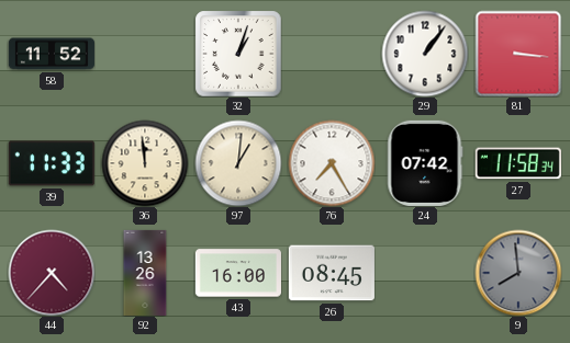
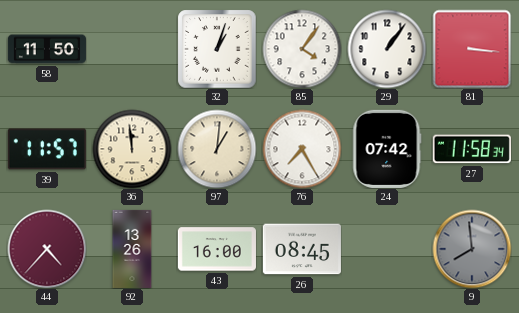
58: 11:52 -> 11:50 (47, 49)
85: none -> 4:06 (302, 49)
39: 11:33 -> 11:57 (47, 149)
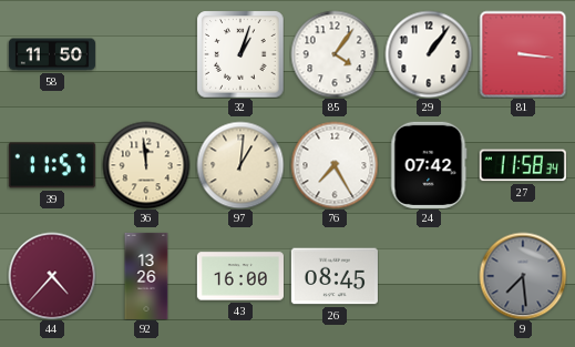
9: 7:59 -> 7:29 (523, 276)
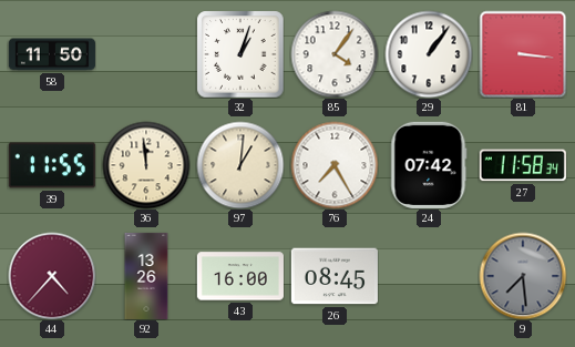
39: 11:57 -> 11:55 (52, 165)
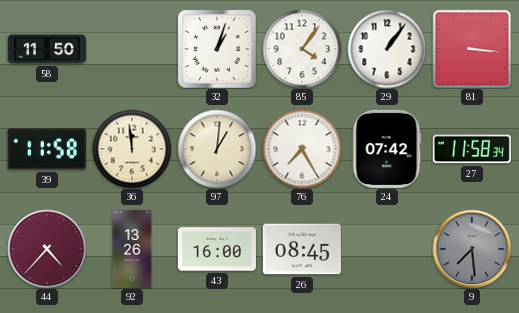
39: 11:55 -> 11:58 (47, 149)
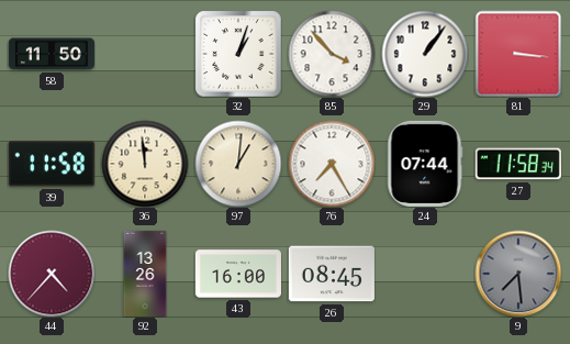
85: 4:06 -> 3:53 (332, 54)
24: 07:42 -> 07:44 (425, 164)
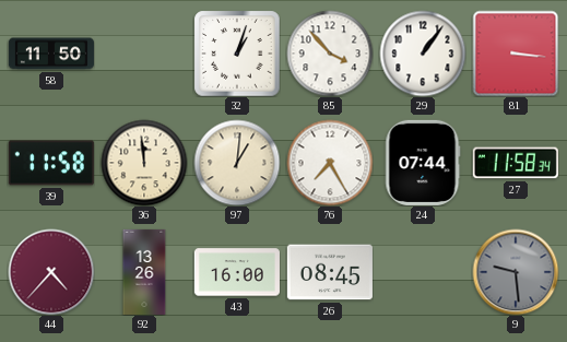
9: 7:29 -> 9:29 (516, 272)
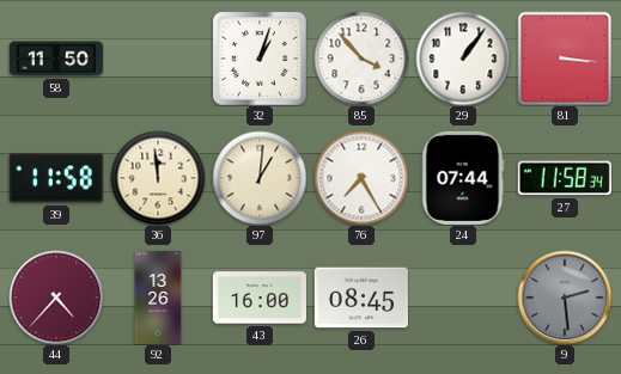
9: 9:29 -> 2:29 (565, 298)
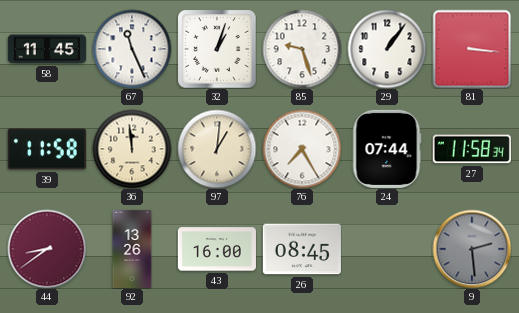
58: 11:50 -> 11:45 (47, 49)
67: none -> 11:26 (132, 49)
85: 3:53 -> 9:27 (302, 49)
44: 4:37 -> 8:39 (47, 249)
